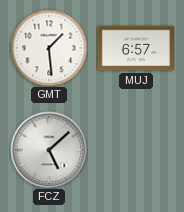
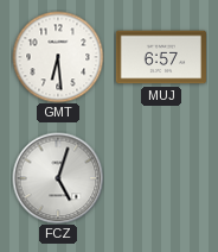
GMT: 1:29 -> 6:29 (58, 57)
FCZ: 5:08 -> 5:03 (58, 178)
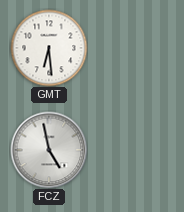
MUJ: 6:57 -> none (161, 57)
FCZ: 5:03 -> 4:58 (49, 150)
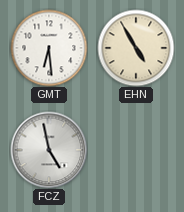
EHN: none -> 4:55 (136, 48)
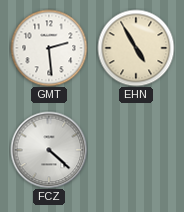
GMT: 6:29 -> 2:29 (49, 48)
FCZ: 4:58 -> 4:22 (49, 150)
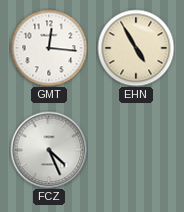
GMT: 2:29 -> 12:16 (49, 48)
FCZ: 4:22 -> 4:26 (49, 150)
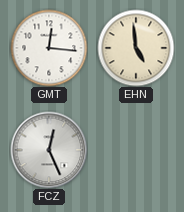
EHN: 4:55 -> 4:59 (136, 48)
FCZ: 4:26 -> 12:26 (49, 150)
